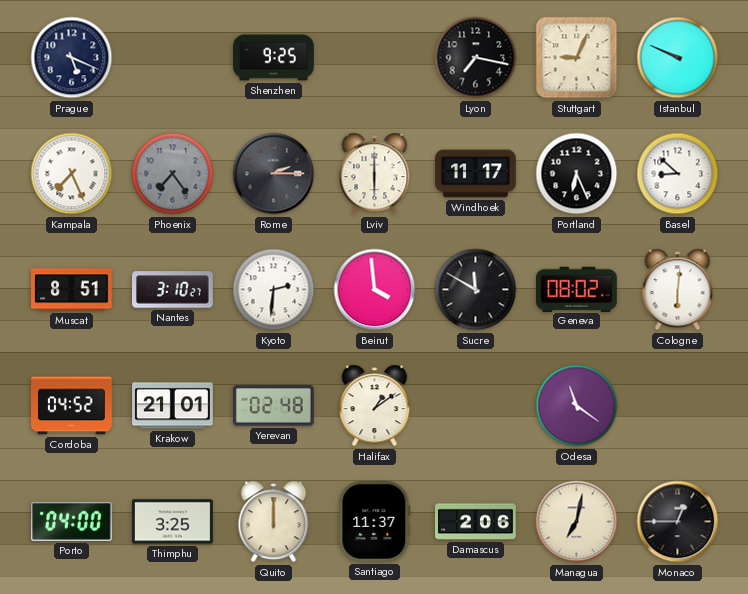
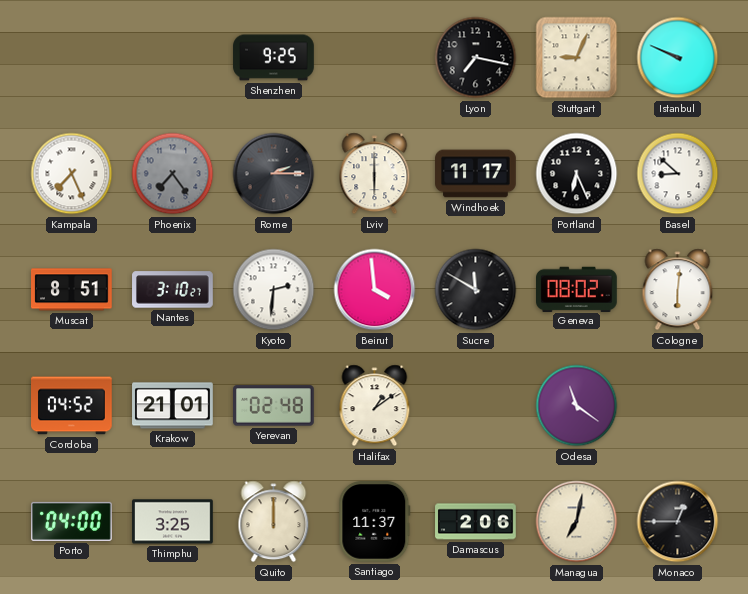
Prague: 5:19 -> none (72, 58)
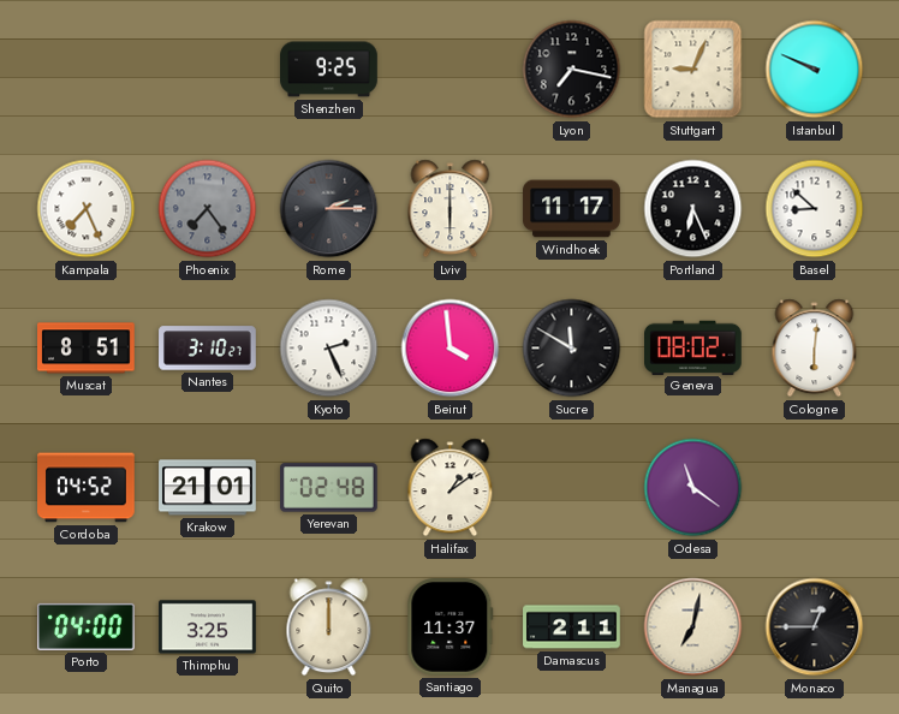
Kyoto: 2:31 -> 2:26 (329, 349)
Damascus: 2:06 -> 2:11 (572, 627)
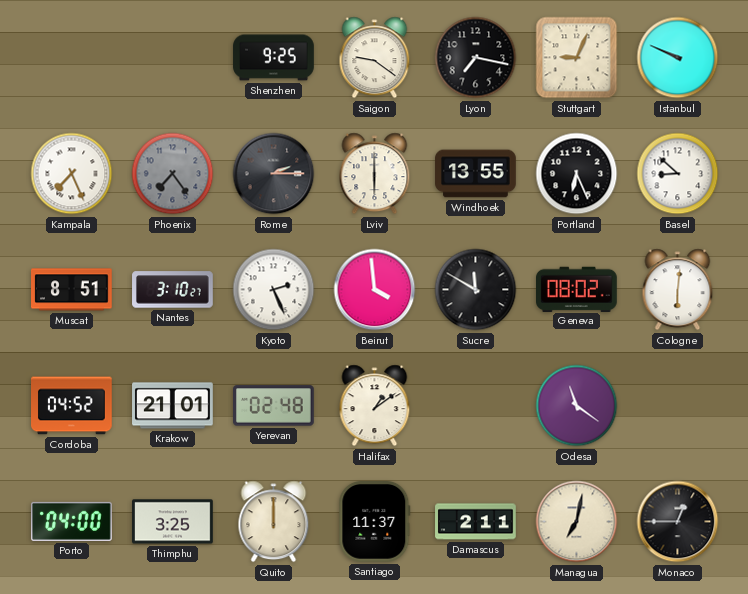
Saigon: none -> 9:21 (375, 58)
Windhoek: 11:17 -> 13:55 (476, 174)
